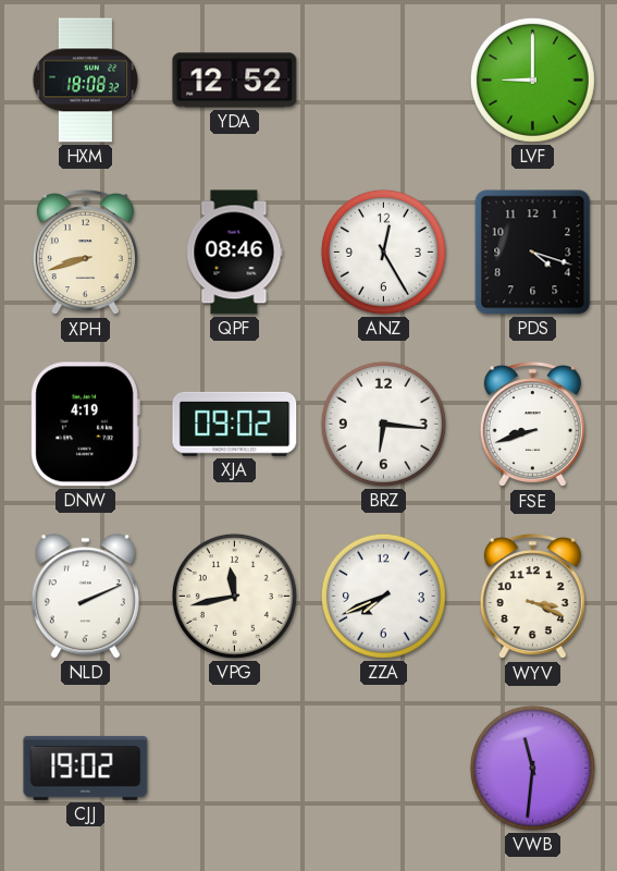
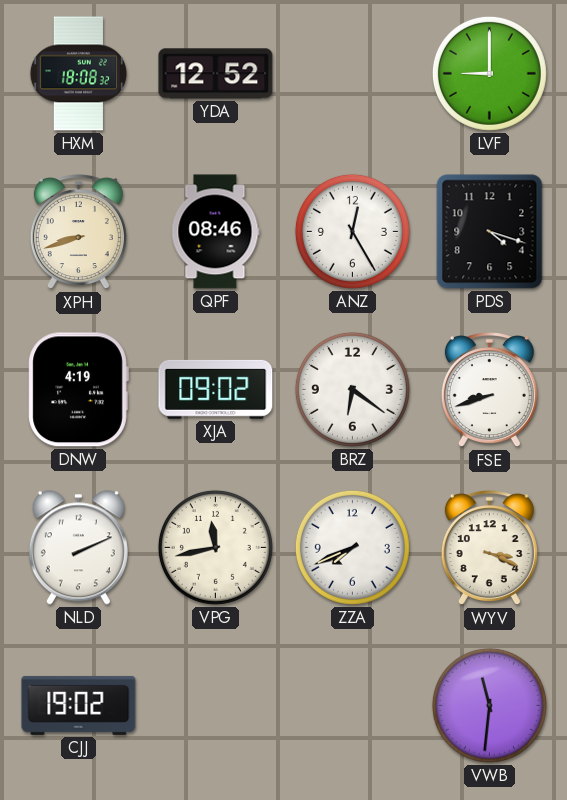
BRZ: 6:16 -> 6:21 (352, 389)
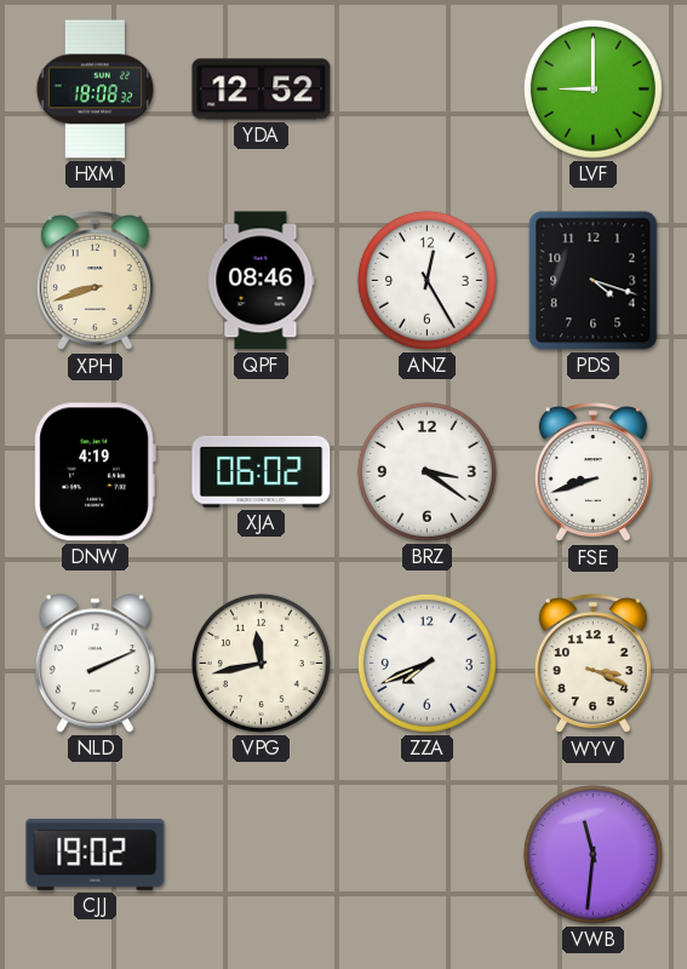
XJA: 09:02 -> 06:02 (262, 471)
BRZ: 6:21 -> 3:21 (426, 471)
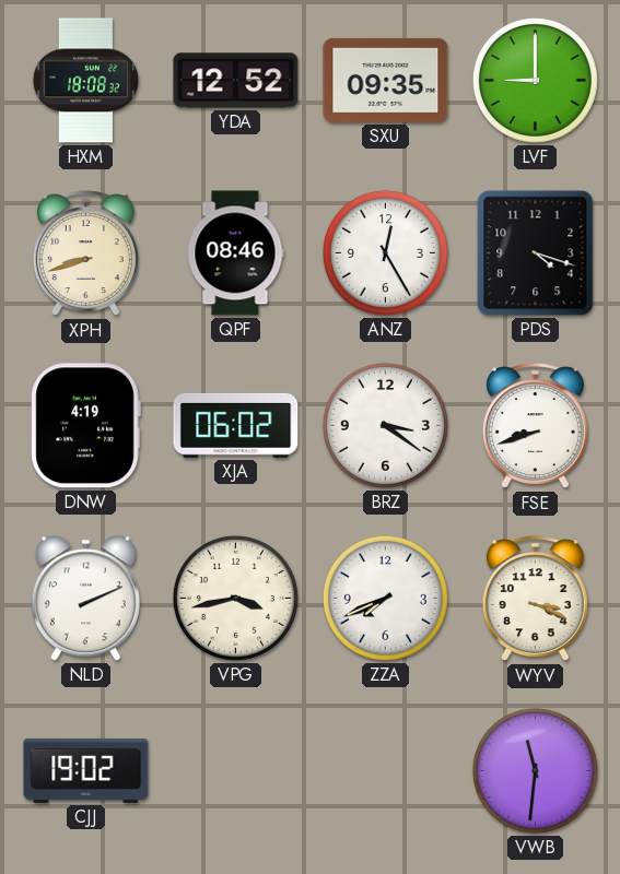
SXU: none -> 09:35 (386, 80)
VPG: 11:43 -> 3:43 (235, 598)
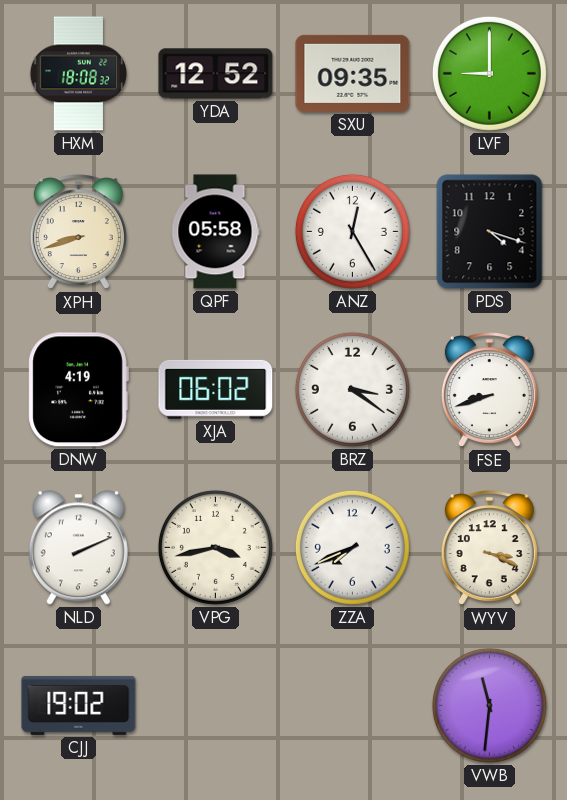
QPF: 08:46 -> 05:58 (216, 232)
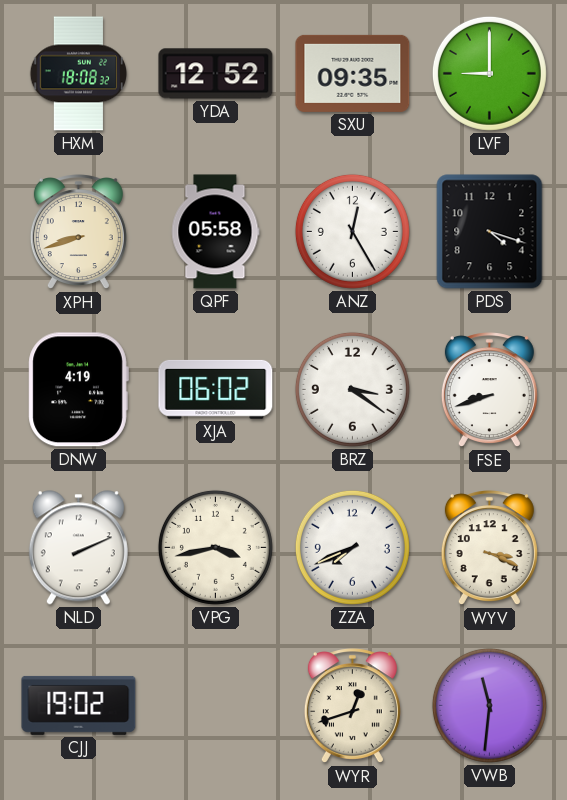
WYR: none -> 12:42 (352, 706)
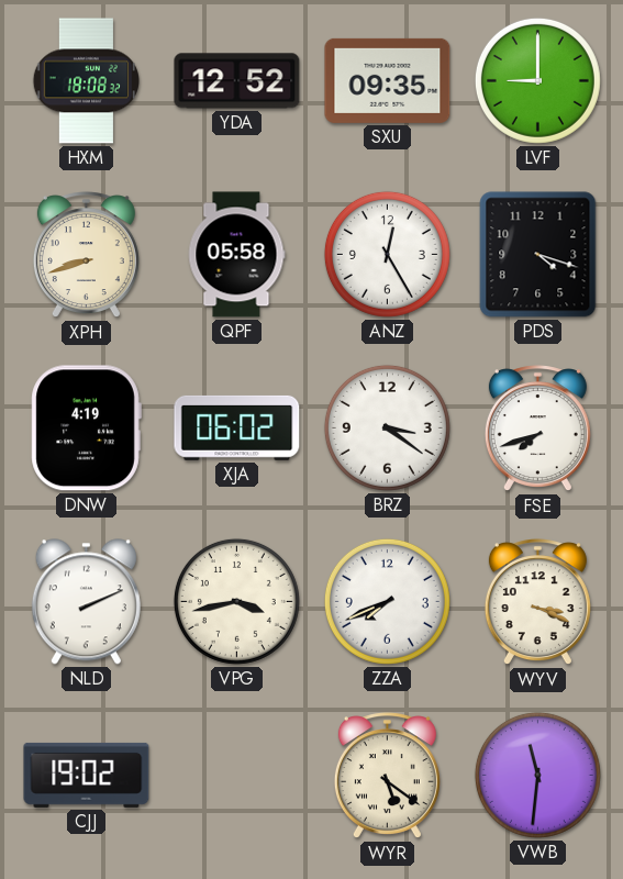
FSE: 8:42 -> 7:42 (537, 429)
WYR: 12:42 -> 5:21 (387, 776)
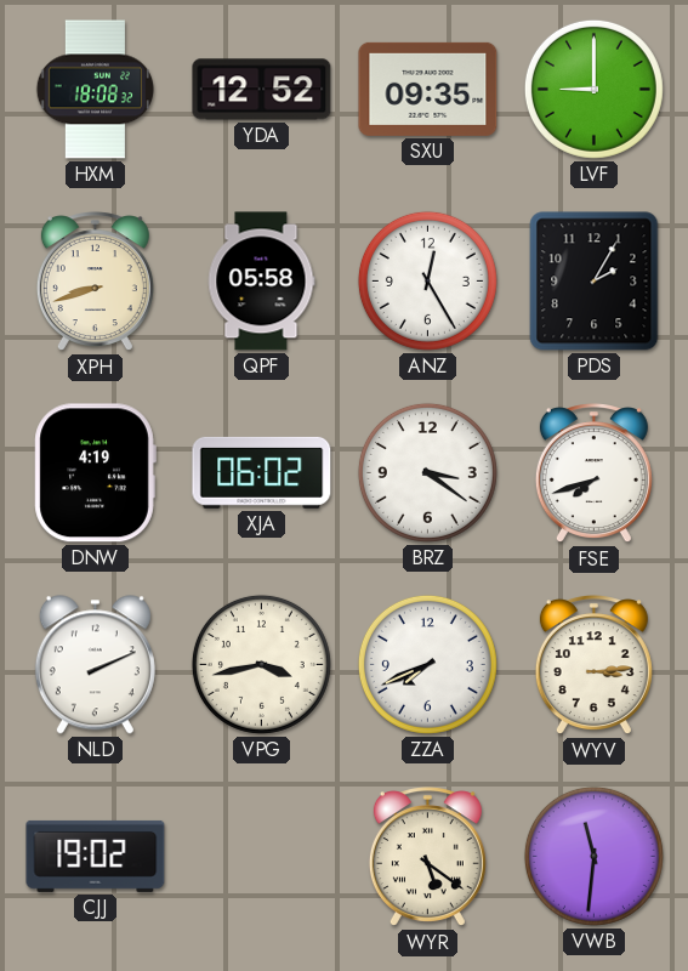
PDS: 4:18 -> 2:05 (595, 282)
WYV: 3:19 -> 3:14 (593, 665)
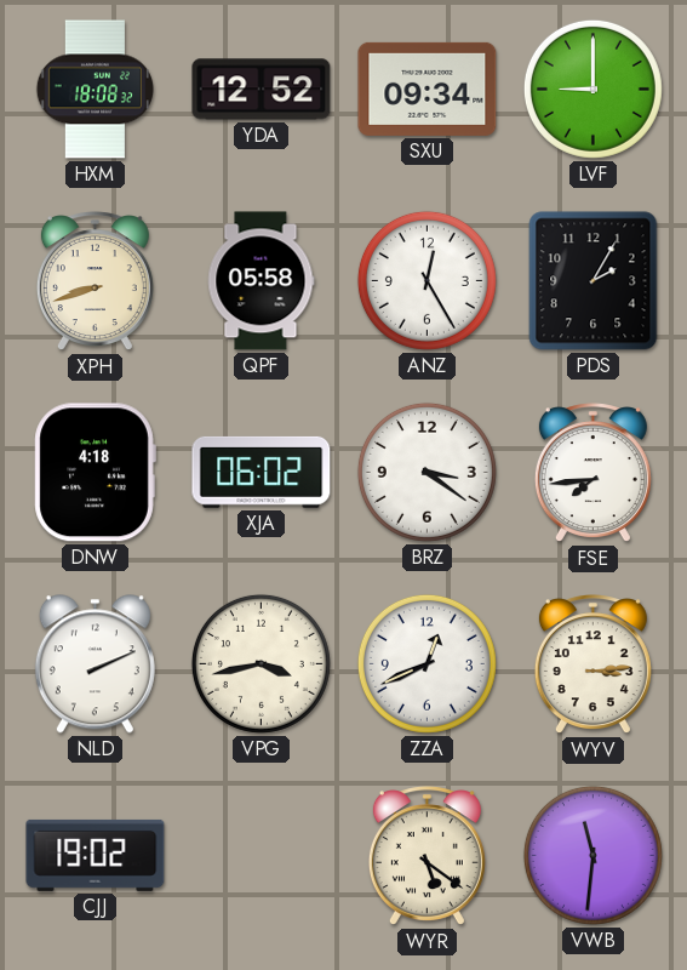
SXU: 09:35 -> 09:34 (428, 89)
DNW: 4:19 -> 4:18 (95, 473)
FSE: 7:42 -> 7:44 (592, 473)
ZZA: 7:41 -> 12:41 (426, 663)
